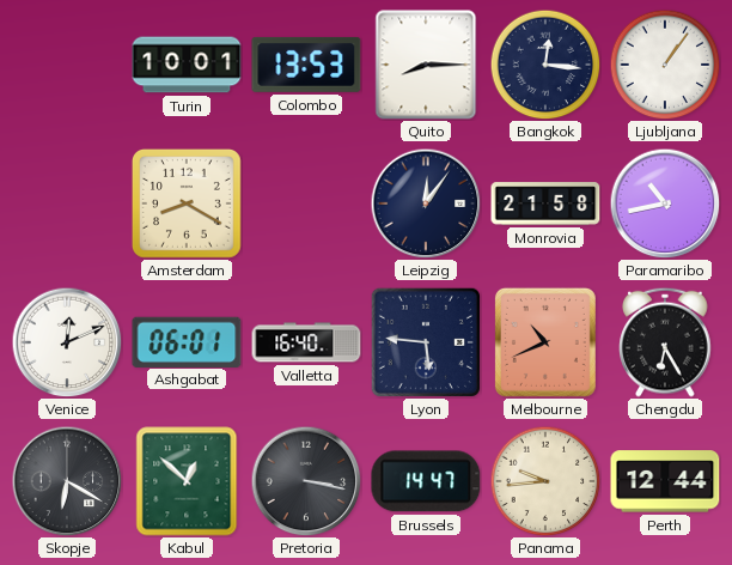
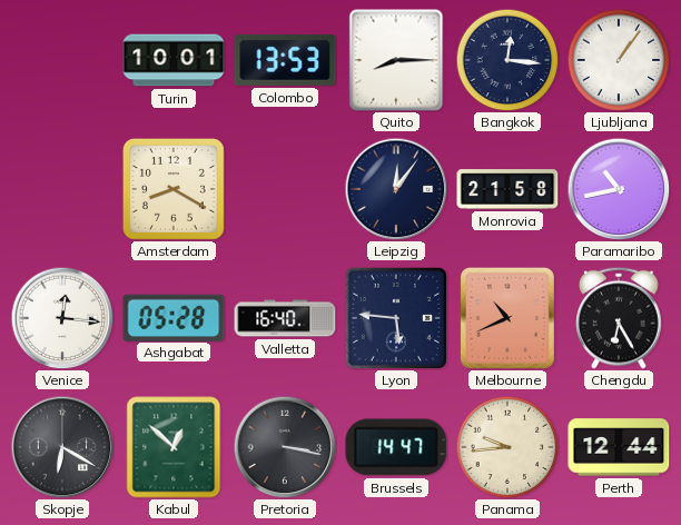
Venice: 12:11 -> 12:16 (62, 318)
Ashgabat: 06:01 -> 05:28 (174, 317)
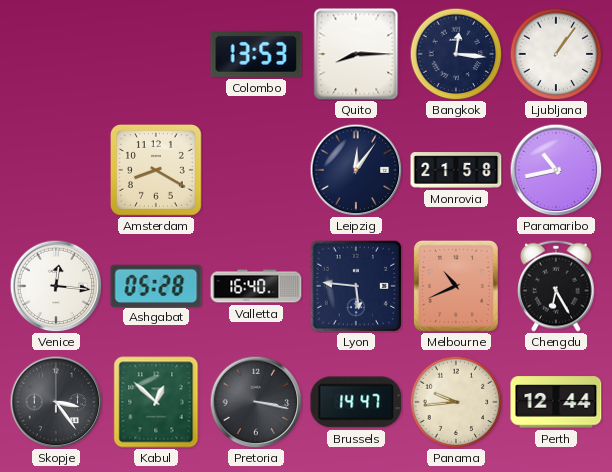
Turin: 10:01 -> none (174, 60)
Skopje: 6:20 -> 3:24 (56, 402)
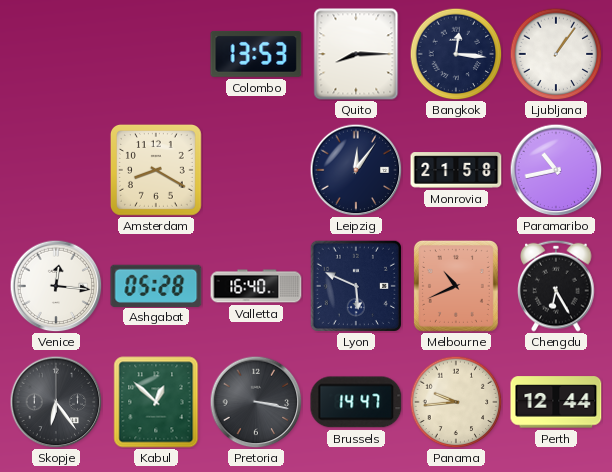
Lyon: 5:46 -> 5:49 (356, 286)
Skopje: 3:24 -> 6:24 (56, 402)
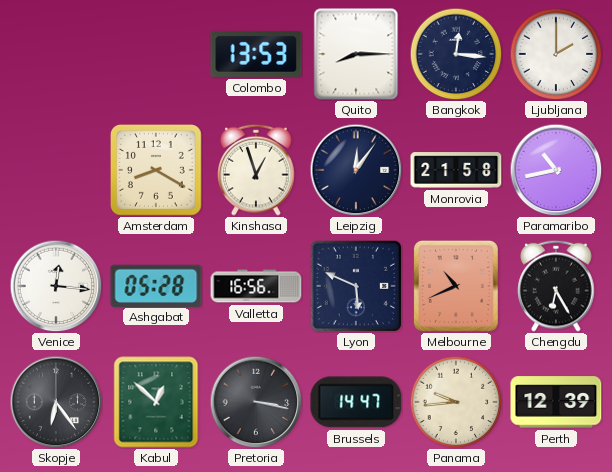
Ljubljana: 1:06 -> 2:00 (556, 54)
Kinshasa: none -> 12:57 (256, 170)
Valletta: 16:40 -> 16:56 (256, 286)
Perth: 12:44 -> 12:39 (556, 402)
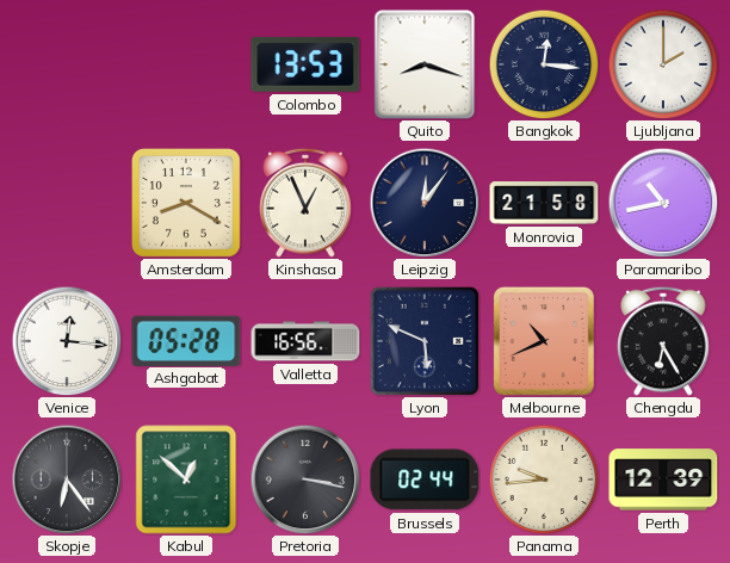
Quito: 8:15 -> 8:18 (425, 64)
Kinshasa: 12:57 -> 12:56 (305, 203)
Brussels: 14:47 -> 02:44 (425, 480)
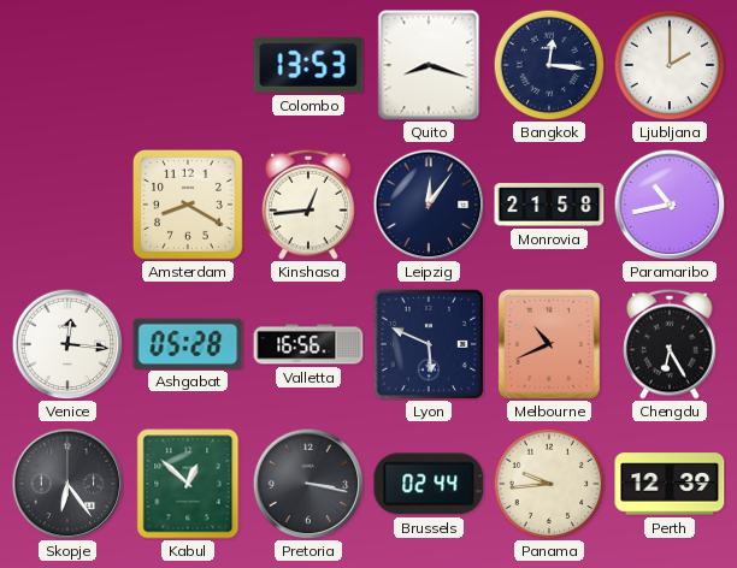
Kinshasa: 12:56 -> 12:44 (308, 205)
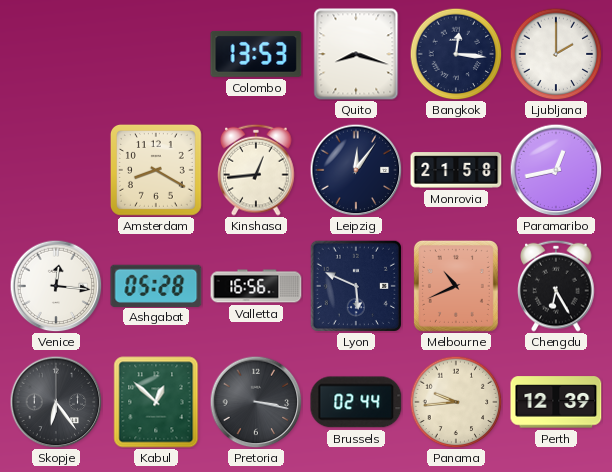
Paramaribo: 10:43 -> 12:43 (556, 170)
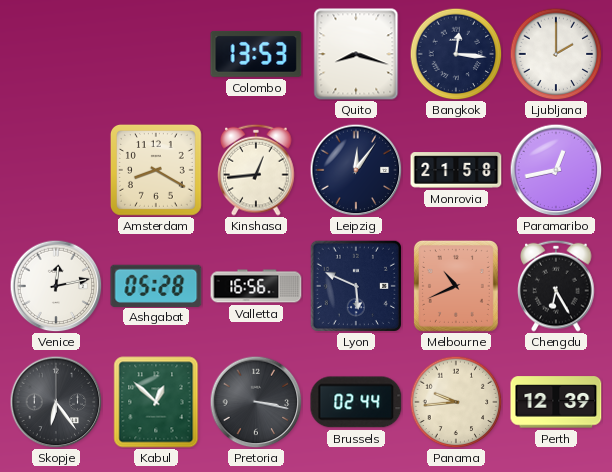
Venice: 12:16 -> 12:13 (56, 286)
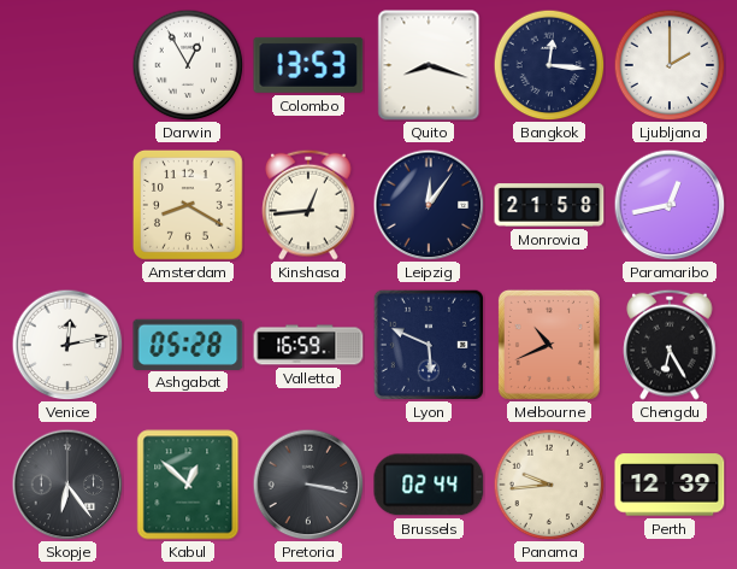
Darwin: none -> 12:55 (188, 65)
Valletta: 16:56 -> 16:59 (308, 345)
